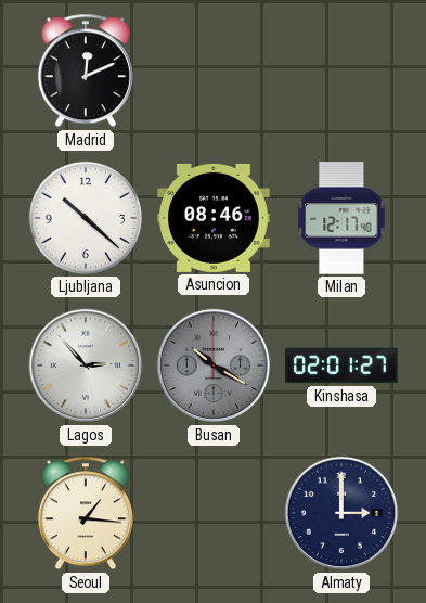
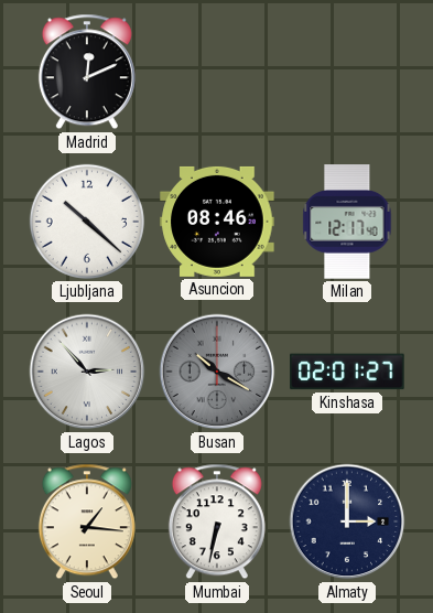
Mumbai: none -> 6:32 (217, 521)
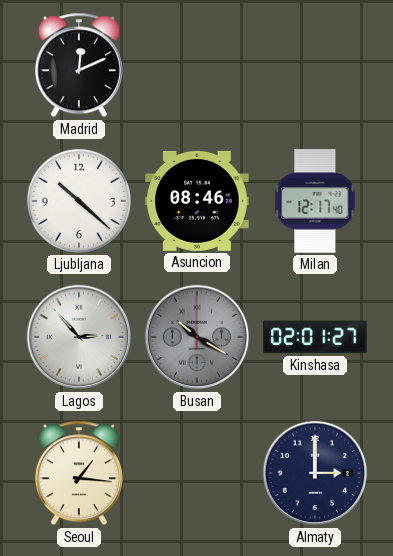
Mumbai: 6:32 -> none (217, 521)
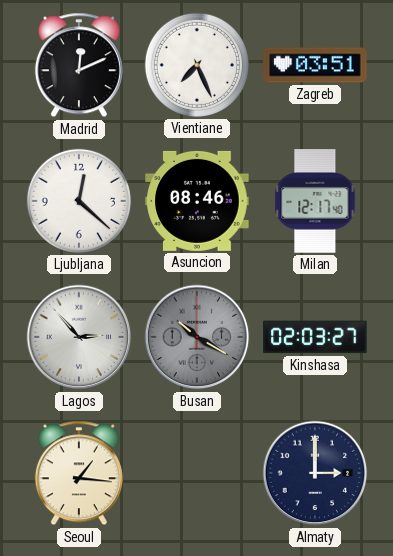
Vientiane: none -> 7:26 (197, 65)
Zagreb: none -> 03:51 (315, 65)
Ljubljana: 10:22 -> 12:22 (79, 201)
Kinshasa: 02:01 -> 02:03 (315, 337)
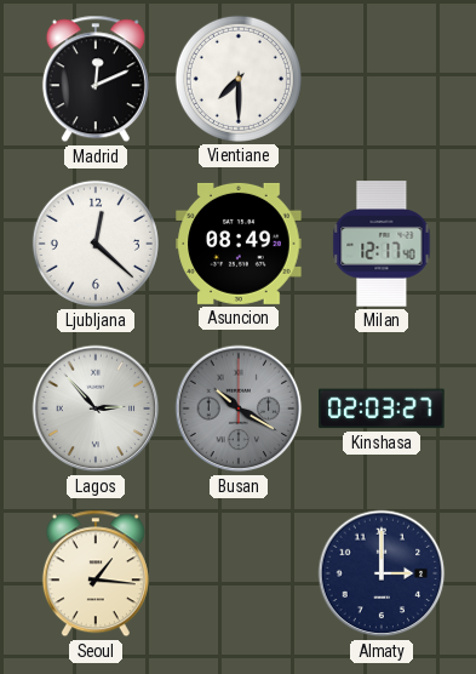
Vientiane: 7:26 -> 7:30 (239, 79)
Zagreb: 03:51 -> none (315, 65)
Asuncion: 08:46 -> 08:49 (239, 244)
